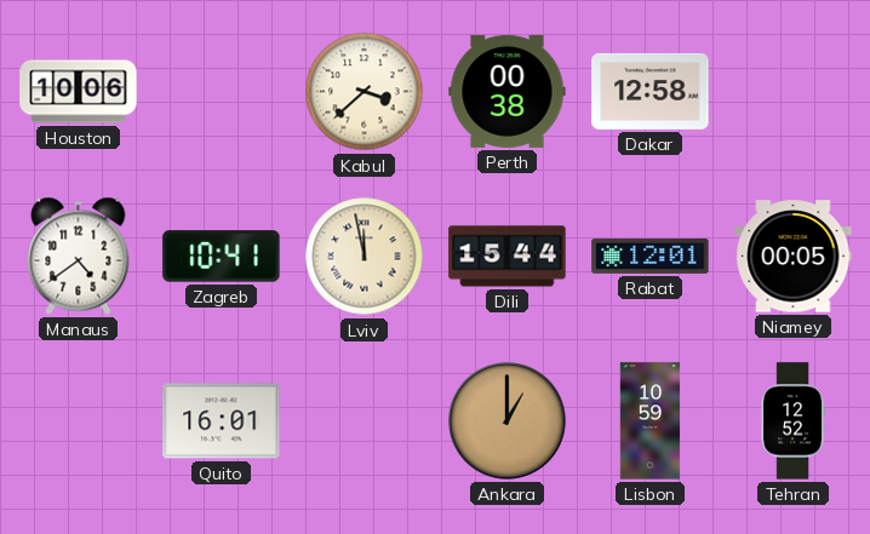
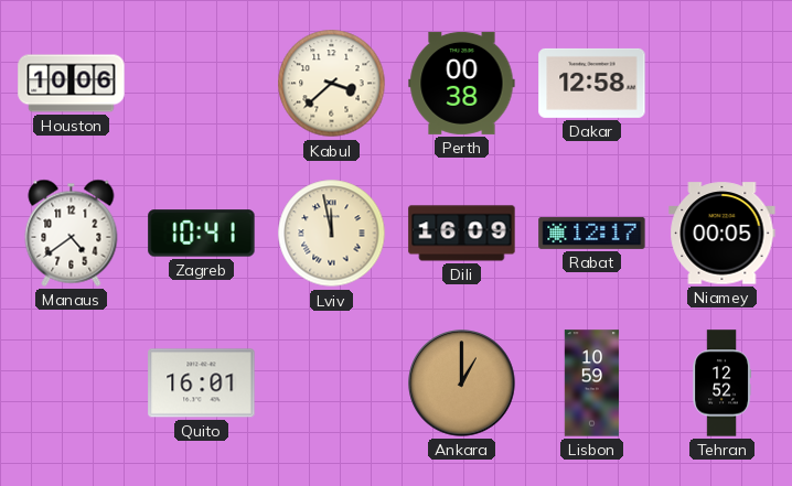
Dili: 15:44 -> 16:09 (462, 234)
Rabat: 12:01 -> 12:17 (592, 233)
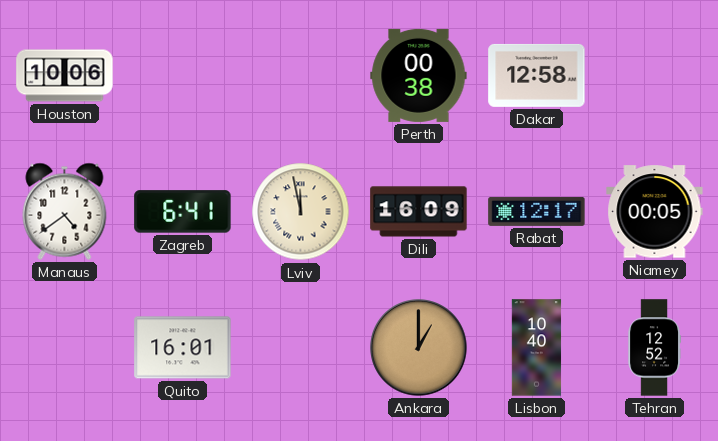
Kabul: 3:38 -> none (332, 84)
Zagreb: 10:41 -> 6:41 (183, 212)
Lisbon: 10:59 -> 10:40 (537, 348)
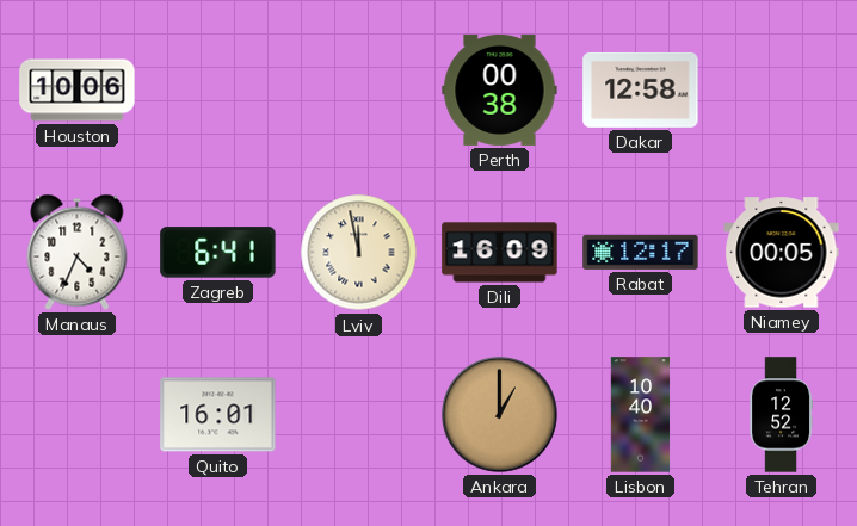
Manaus: 4:39 -> 4:34 (78, 252)
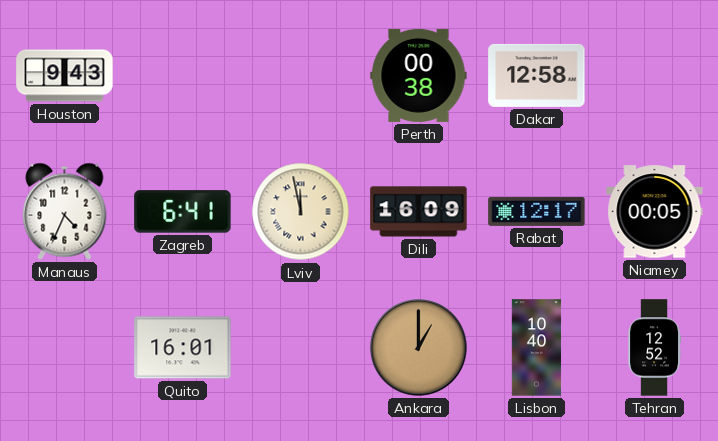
Houston: 10:06 -> 9:43 (65, 76)
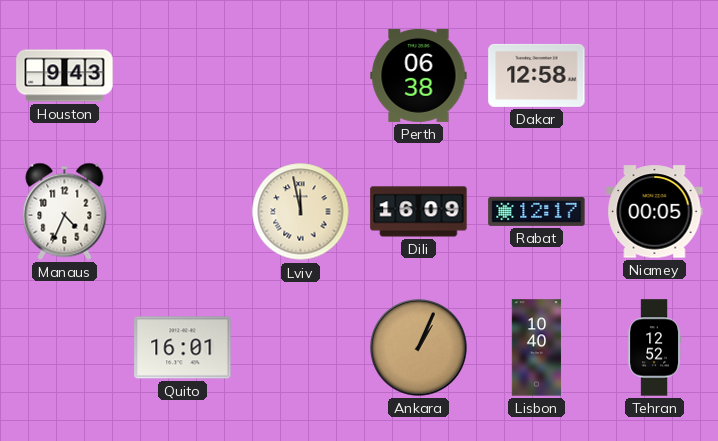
Perth: 00:38 -> 06:38 (419, 75)
Zagreb: 6:41 -> none (183, 212)
Ankara: 1:00 -> 1:04 (419, 348)
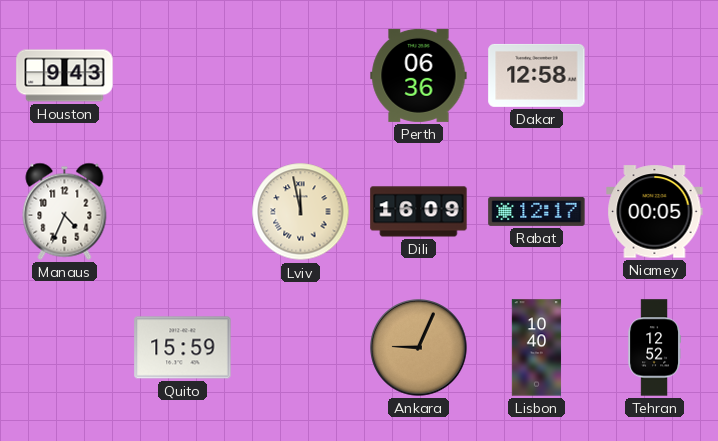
Perth: 06:38 -> 06:36 (419, 75)
Quito: 16:01 -> 15:59 (183, 348)
Ankara: 1:04 -> 9:04 (419, 348)
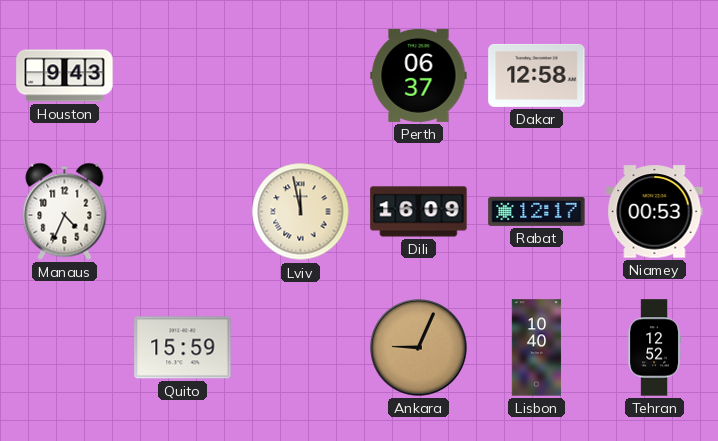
Perth: 06:36 -> 06:37 (419, 75)
Niamey: 00:05 -> 00:53 (655, 212)
